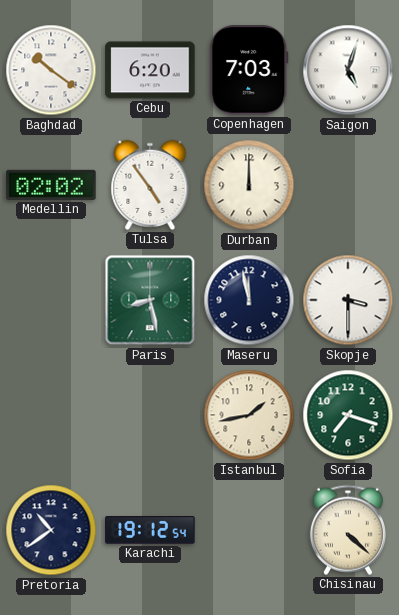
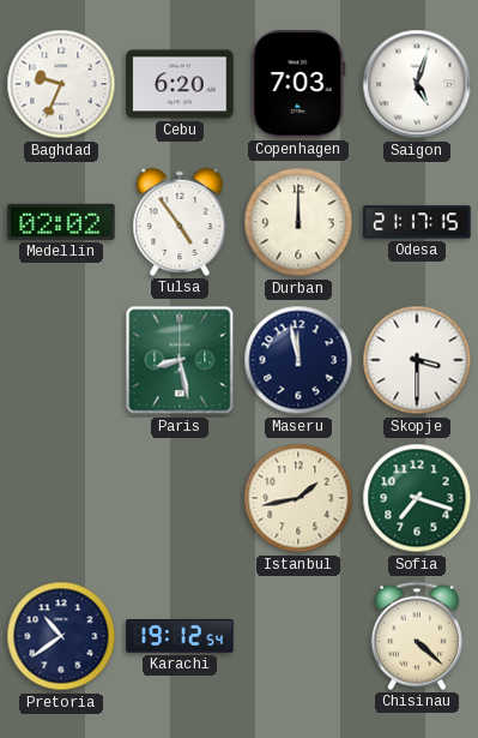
Baghdad: 10:21 -> 9:34 (61, 84)
Odesa: none -> 21:17 (417, 222)
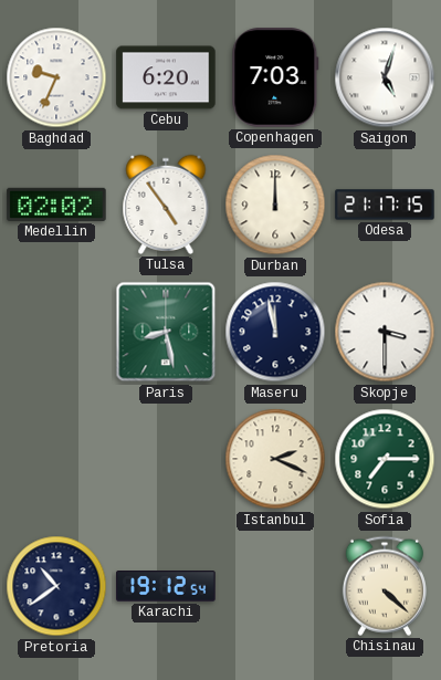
Istanbul: 1:43 -> 2:19 (275, 459)
Sofia: 7:18 -> 7:15 (385, 459)
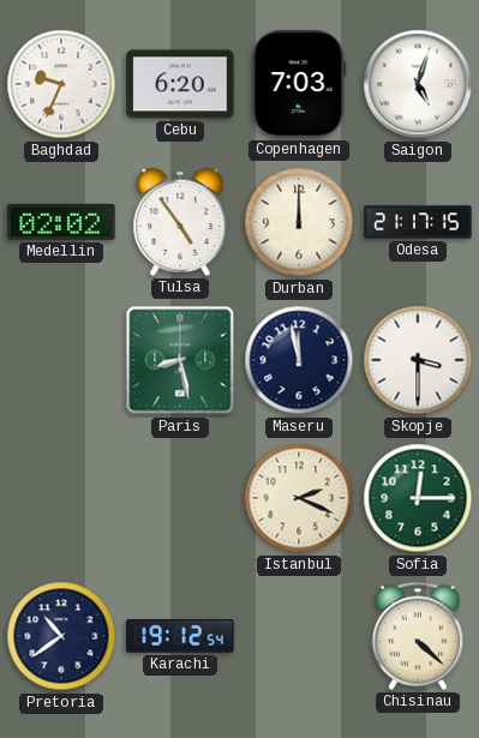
Sofia: 7:15 -> 12:15 (418, 498)
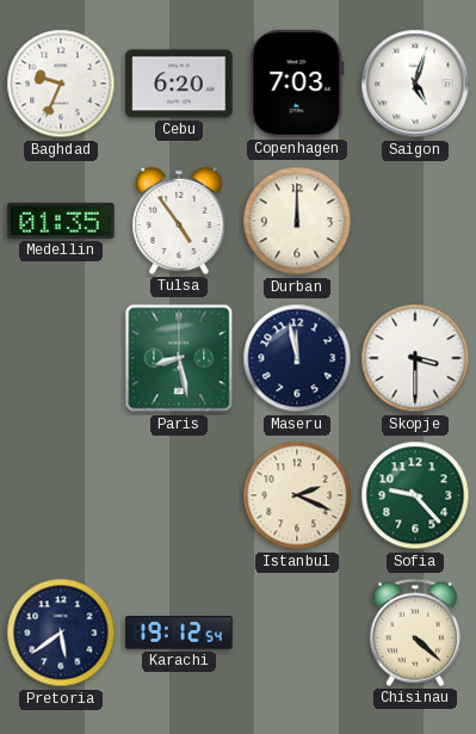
Medellin: 02:02 -> 01:35 (61, 221)
Odesa: 21:17 -> none (418, 222)
Sofia: 12:15 -> 9:23 (415, 495)
Pretoria: 10:39 -> 5:39 (61, 633)
